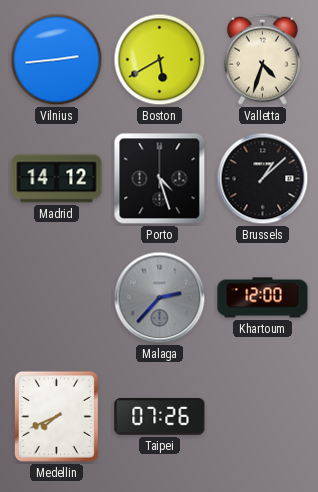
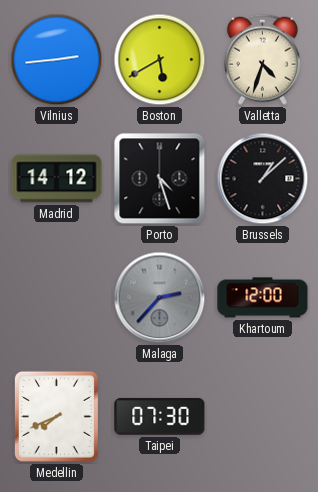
Taipei: 07:26 -> 07:30 (160, 416)
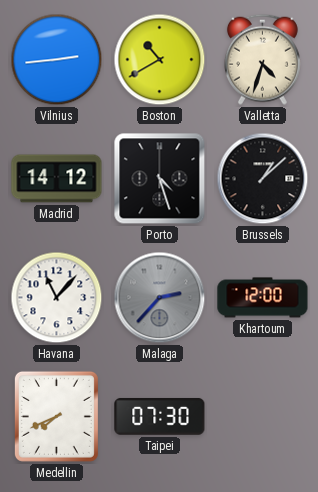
Boston: 5:40 -> 10:40 (160, 60)
Havana: none -> 11:07 (57, 298)
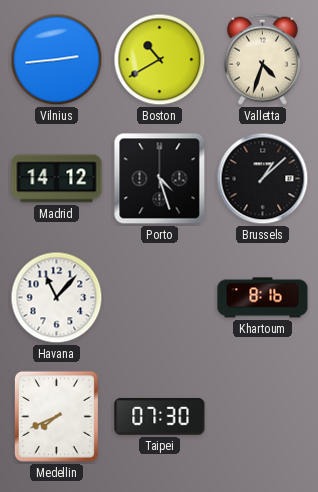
Malaga: 2:37 -> none (160, 298)
Khartoum: 12:00 -> 8:16 (263, 298)
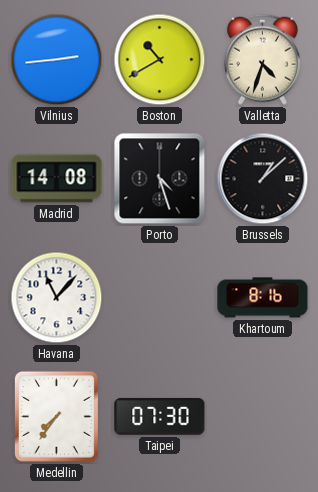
Madrid: 14:12 -> 14:08 (57, 179)
Medellin: 7:41 -> 7:36 (56, 416)
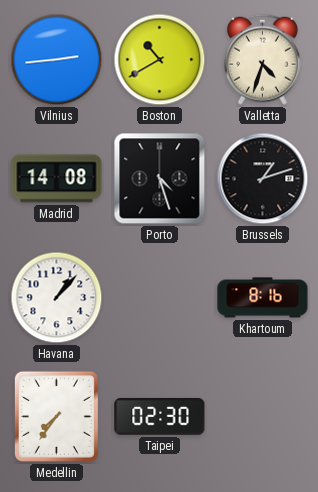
Brussels: 1:08 -> 1:12 (263, 179)
Havana: 11:07 -> 1:07 (57, 298)
Taipei: 07:30 -> 02:30 (160, 416)
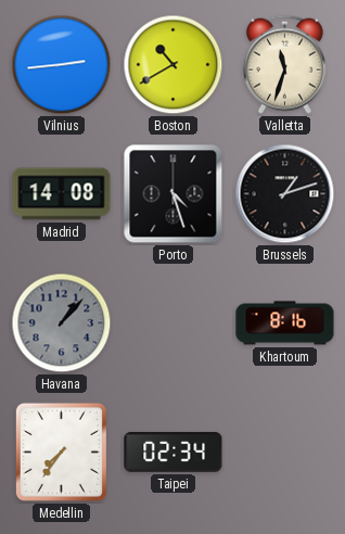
Valletta: 4:33 -> 11:33 (284, 64)
Havana dial: white -> grey (62, 323)
Taipei: 02:30 -> 02:34 (174, 452)
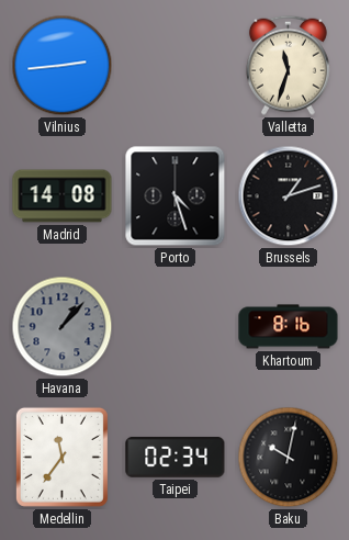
Boston: 10:40 -> none (174, 65)
Medellin: 7:36 -> 11:36 (61, 457)
Baku: none -> 10:02 (289, 458)
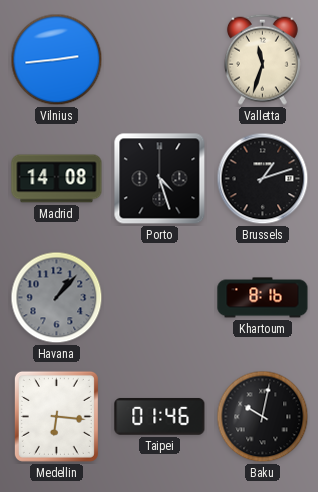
Medellin: 11:36 -> 6:16 (56, 416)
Taipei: 02:34 -> 01:46 (160, 416)
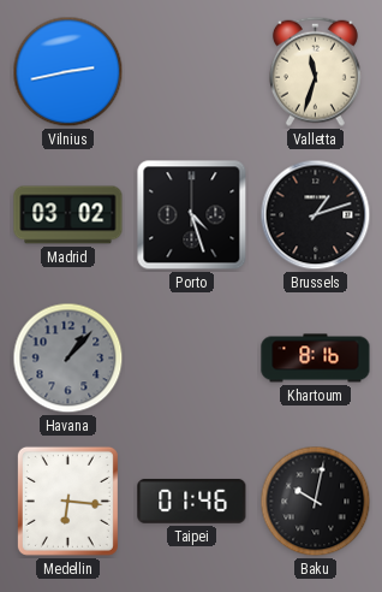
Vilnius: 2:44 -> 2:43 (68, 72)
Madrid: 14:08 -> 03:02 (68, 215)
